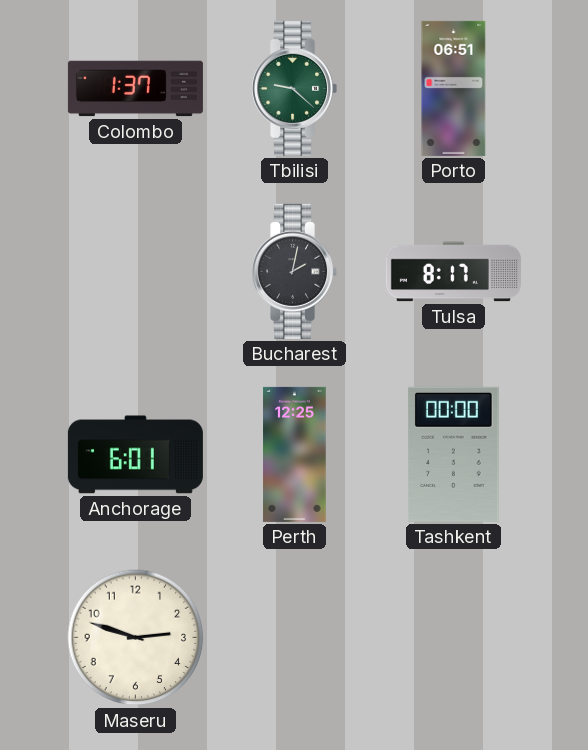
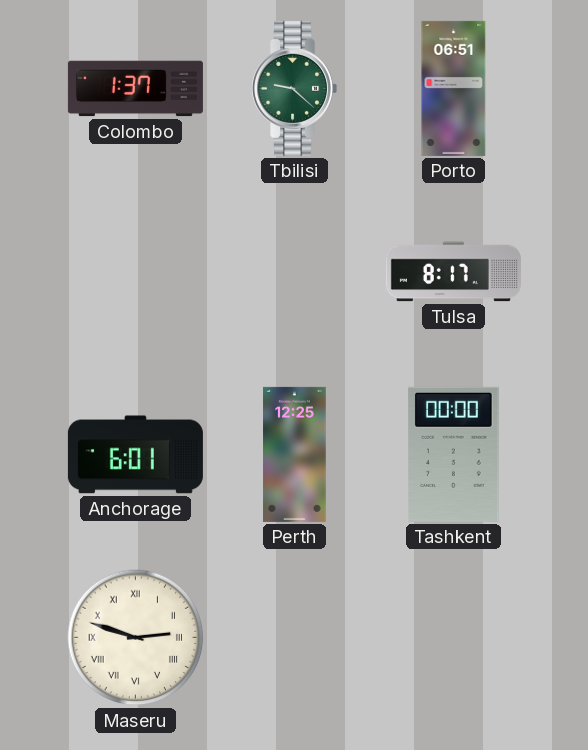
Bucharest: 2:02 -> none (295, 271)
Maseru numerals: Arabic -> Roman (136, 638)
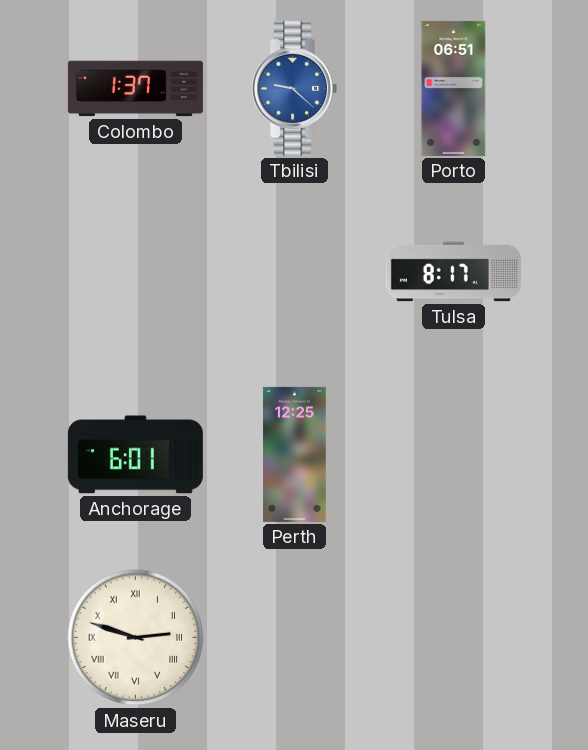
Tbilisi dial: green -> blue (295, 88)
Tashkent: 00:00 -> none (454, 454)
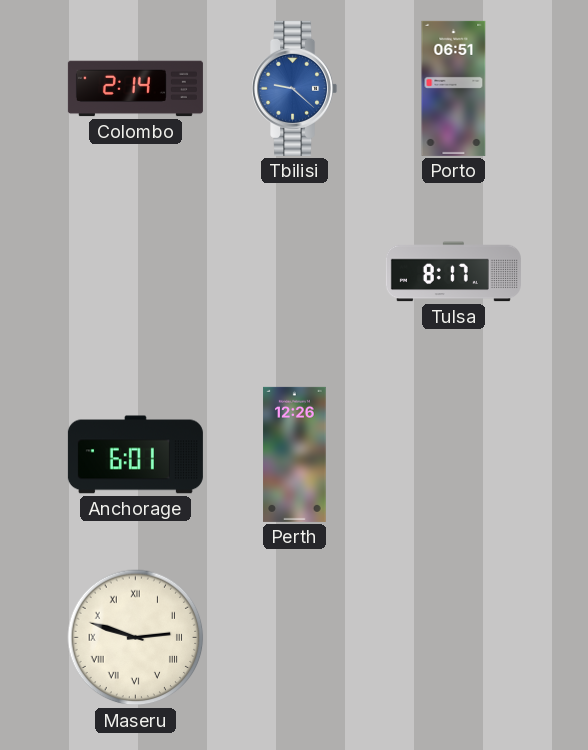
Colombo: 1:37 -> 2:14 (135, 89)
Perth: 12:25 -> 12:26 (295, 454)
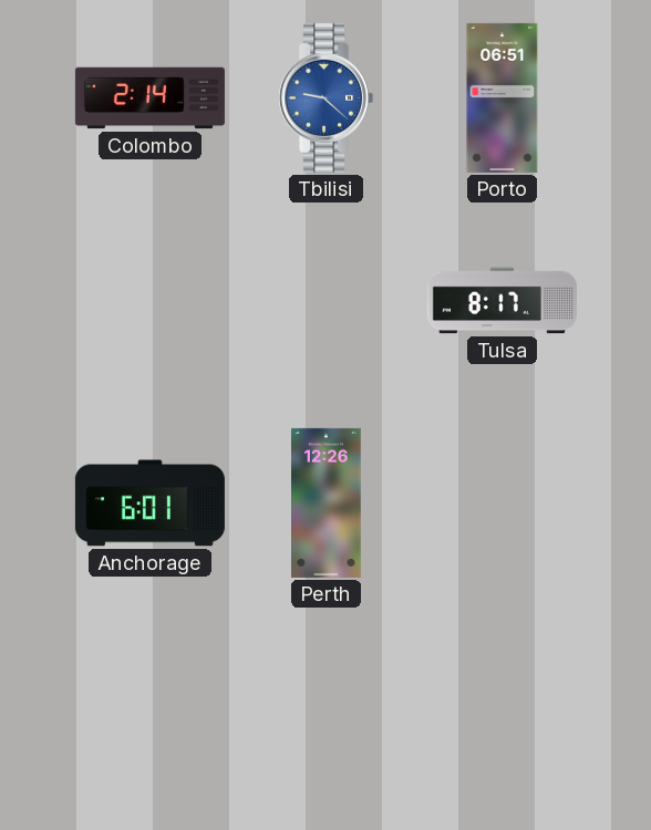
Maseru: 2:48 -> none (136, 638)
